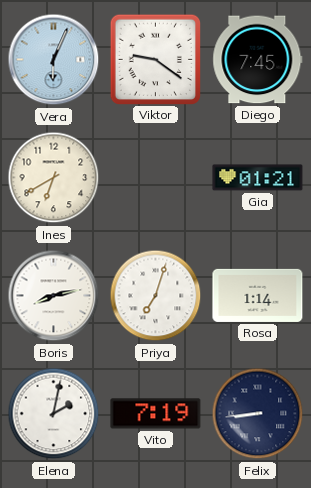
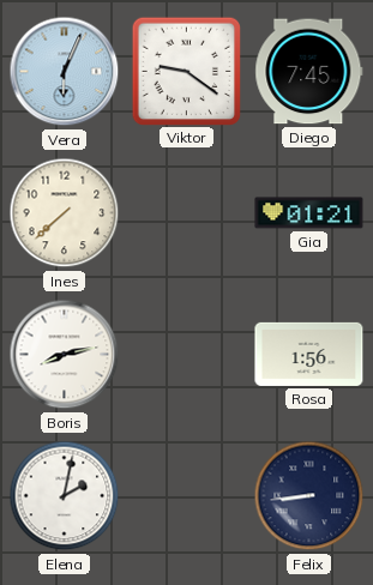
Ines: 6:40 -> 7:38 (65, 213)
Priya: 7:03 -> none (156, 296)
Rosa: 1:14 -> 1:56 (309, 354)
Vito: 7:19 -> none (156, 414)
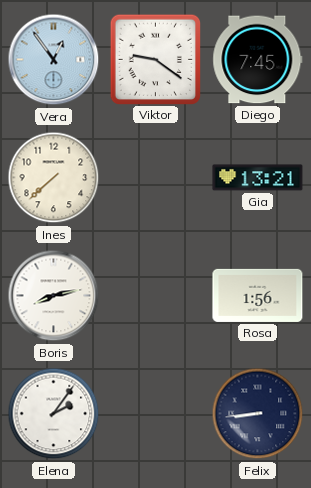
Vera: 6:04 -> 12:54 (54, 60)
Gia: 01:21 -> 13:21 (258, 178)
Elena: 2:02 -> 2:06 (54, 414)
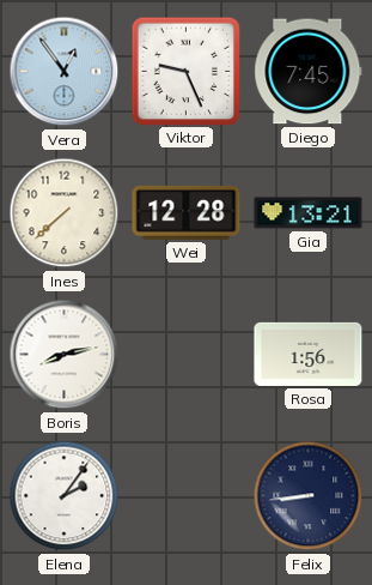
Viktor: 9:21 -> 9:26 (185, 71)
Wei: none -> 12:28 (187, 212)
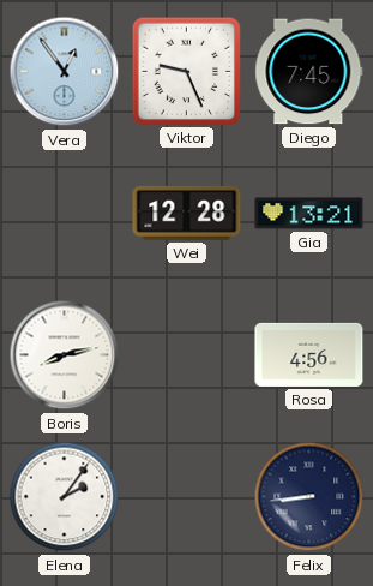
Ines: 7:38 -> none (65, 213)
Rosa: 1:56 -> 4:56 (309, 354)
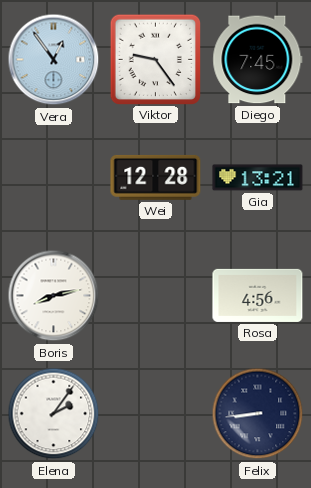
Viktor: 9:26 -> 9:24 (155, 59)
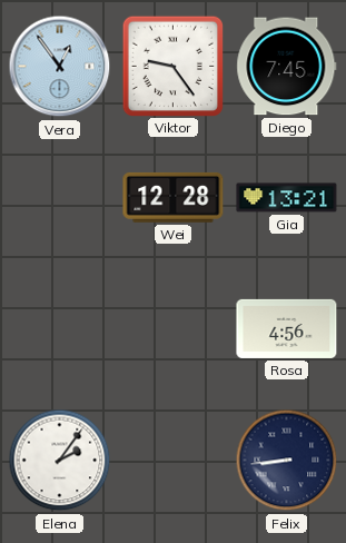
Boris: 8:13 -> none (54, 296)
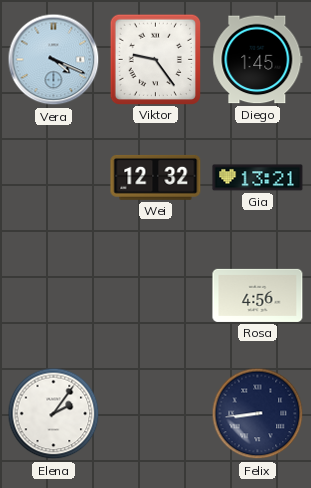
Vera: 12:54 -> 4:19 (54, 60)
Diego: 7:45 -> 1:45 (258, 60)
Wei: 12:28 -> 12:32 (156, 177)
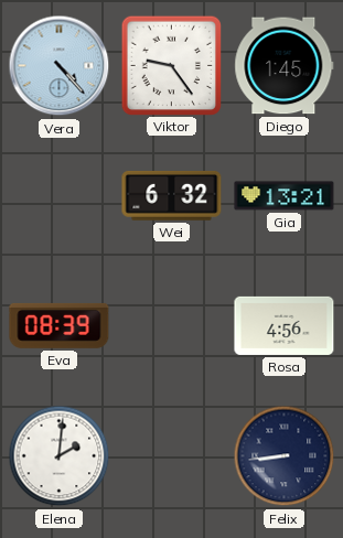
Vera: 4:19 -> 4:23 (60, 66)
Wei: 12:32 -> 6:32 (172, 195)
Eva: none -> 08:39 (60, 325)
Elena: 2:06 -> 2:01 (60, 456)
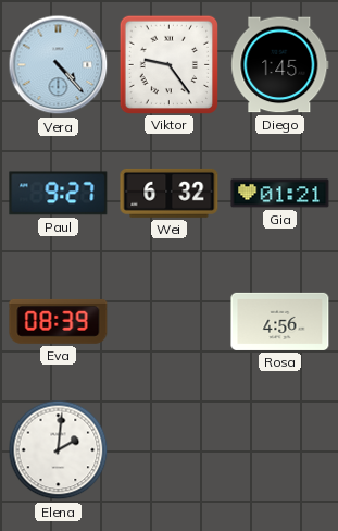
Paul: none -> 9:27 (59, 194)
Gia: 13:21 -> 01:21 (280, 194)
Felix: 8:44 -> none (285, 456)
